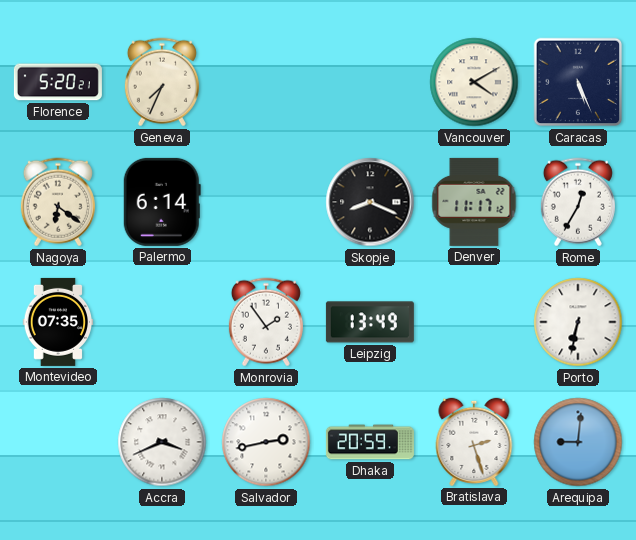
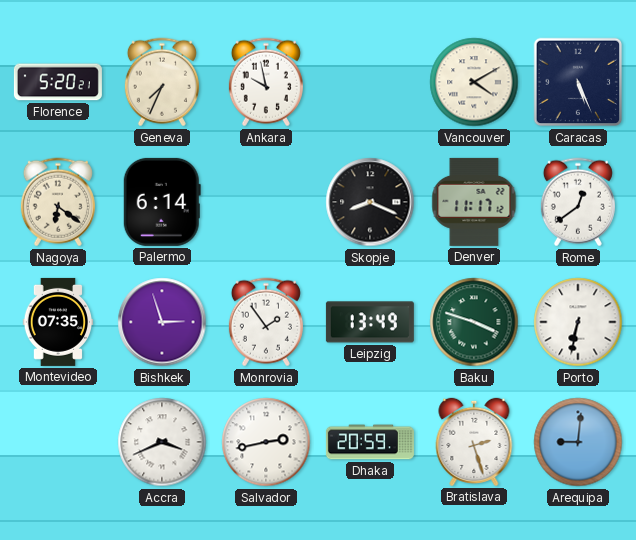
Ankara: none -> 9:58 (266, 82)
Rome: 12:35 -> 12:39 (578, 202)
Bishkek: none -> 2:57 (162, 322)
Baku: none -> 3:48 (474, 322)
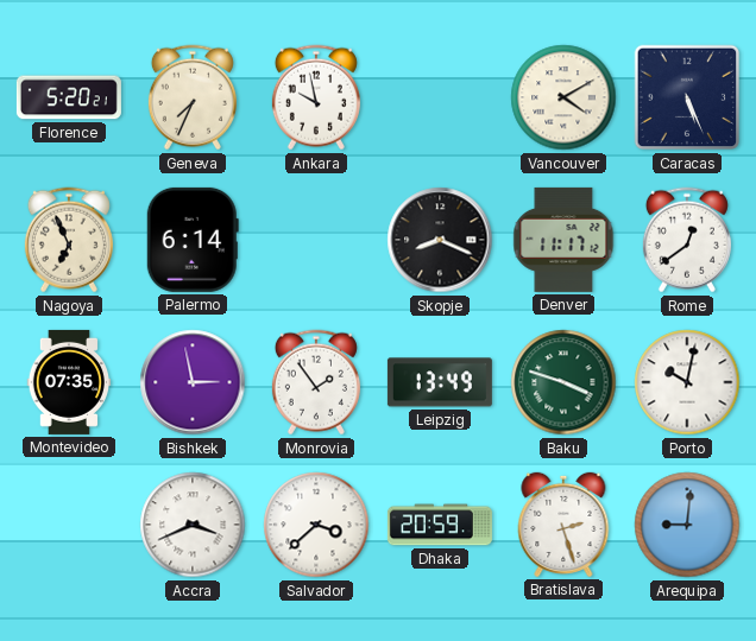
Nagoya: 6:21 -> 6:56 (69, 240)
Bishkek: 2:57 -> 2:58 (193, 382)
Porto: 6:32 -> 10:02 (687, 382)
Salvador: 2:43 -> 3:38 (316, 525)
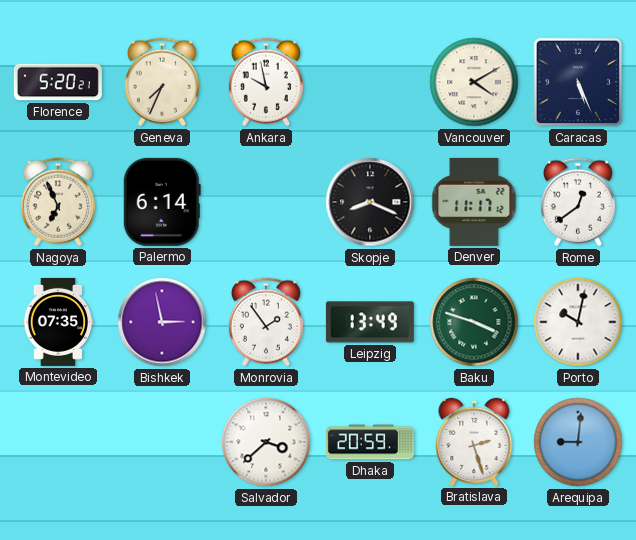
Accra: 3:41 -> none (193, 525)
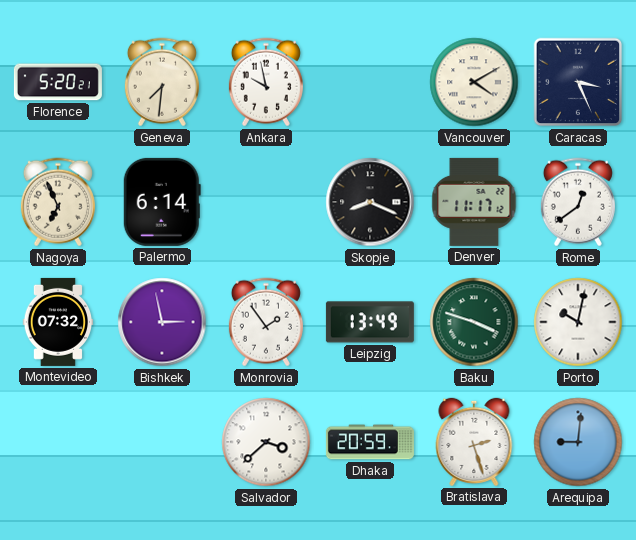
Geneva: 7:34 -> 7:31 (162, 82)
Caracas: 5:26 -> 3:26 (578, 82)
Montevideo: 07:35 -> 07:32 (58, 322)
